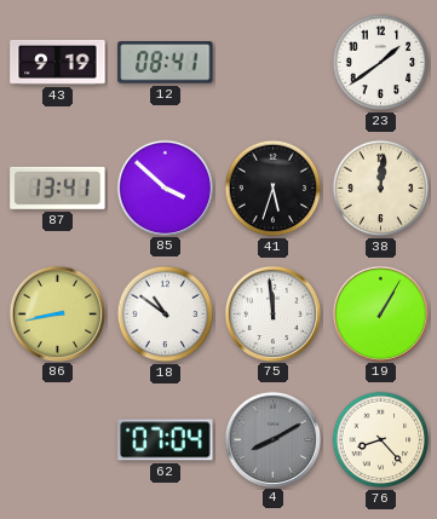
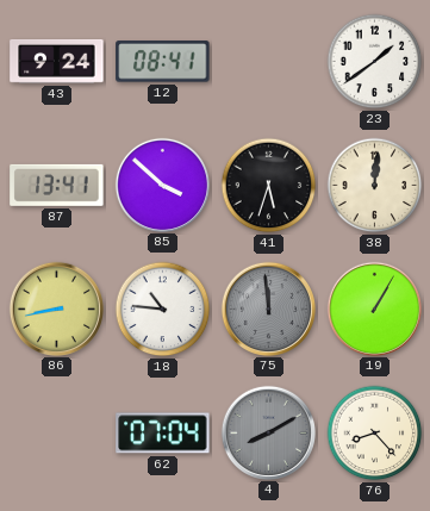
43: 9:19 -> 9:24 (57, 62)
18: 10:51 -> 10:46 (163, 310)
75 dial: white -> grey (268, 309)
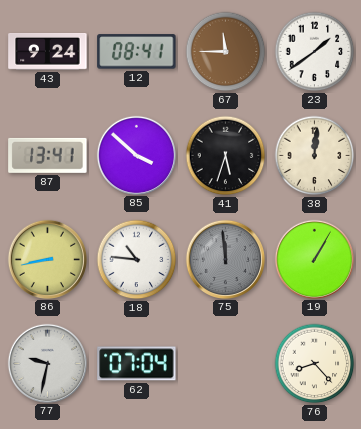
67: none -> 11:45 (226, 52)
77: none -> 9:32 (47, 363)
4: 8:10 -> none (268, 432)
